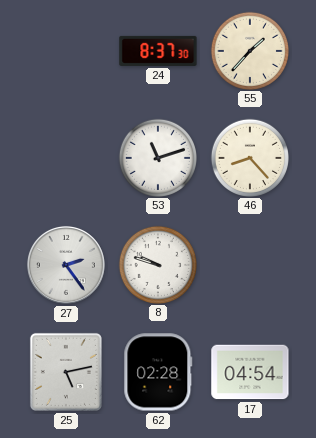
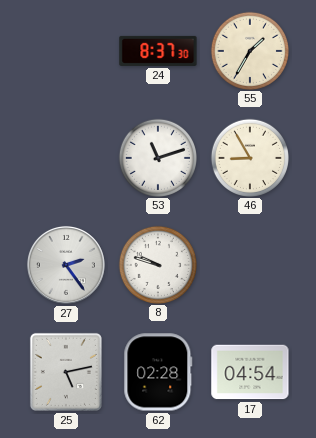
55: 1:37 -> 1:35 (249, 50)
46: 8:23 -> 8:55 (249, 157)
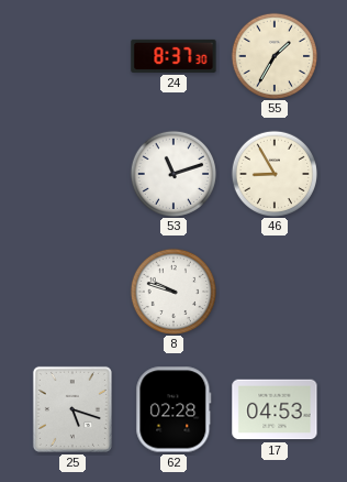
27: 2:24 -> none (66, 265)
25: 5:13 -> 5:18 (72, 409)
17: 04:54 -> 04:53 (275, 409)
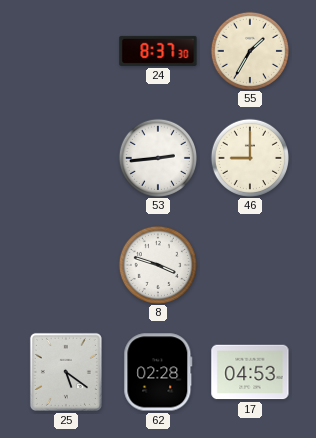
53: 11:12 -> 2:44 (157, 157)
46: 8:55 -> 9:00 (249, 157)
8: 9:48 -> 3:48 (157, 264)
25: 5:18 -> 5:21 (66, 372)
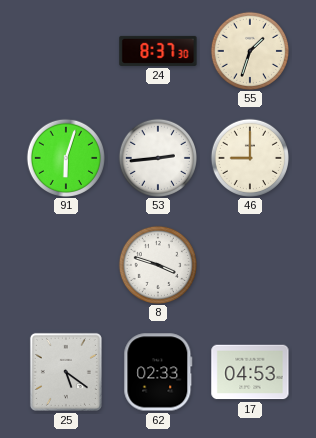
55: 1:35 -> 1:33 (249, 50)
91: none -> 6:03 (65, 157)
62: 02:28 -> 02:33 (158, 372)
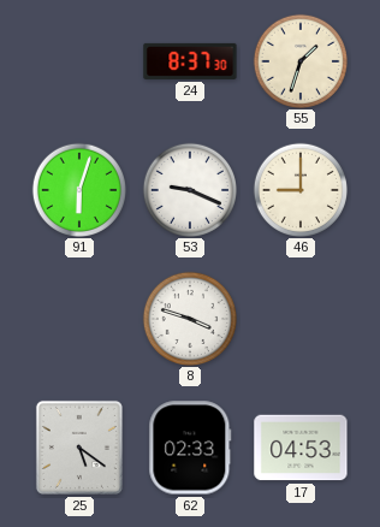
53: 2:44 -> 9:19 (189, 189)
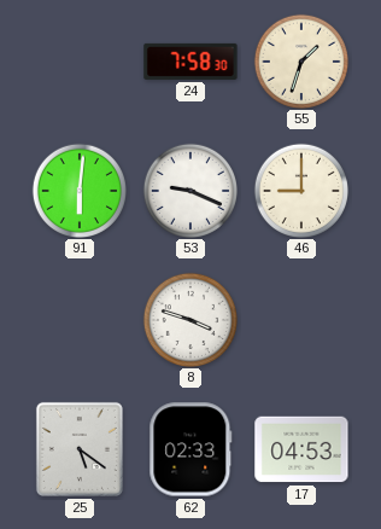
24: 8:37 -> 7:58 (190, 62)
91: 6:03 -> 6:01 (78, 190)
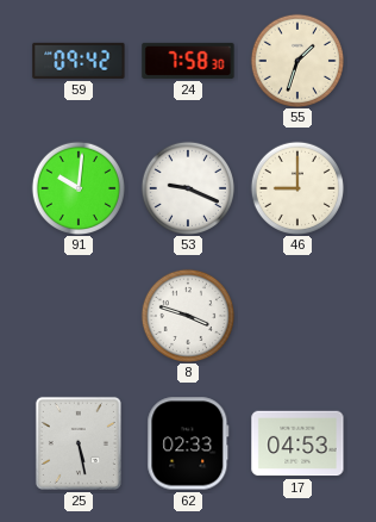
59: none -> 09:42 (79, 61)
91: 6:01 -> 10:01 (77, 187)
25: 5:21 -> 5:28 (79, 443)
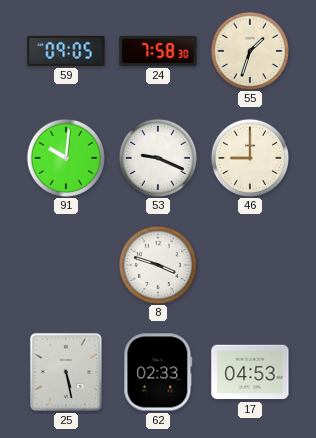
59: 09:42 -> 09:05 (66, 51)
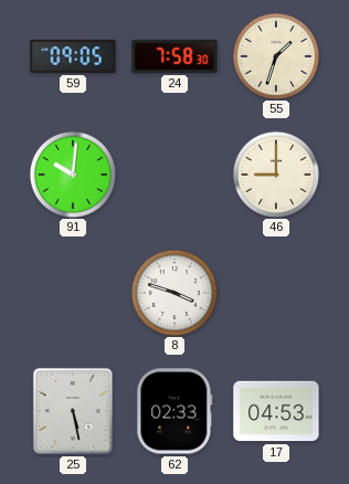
53: 9:19 -> none (157, 157)
